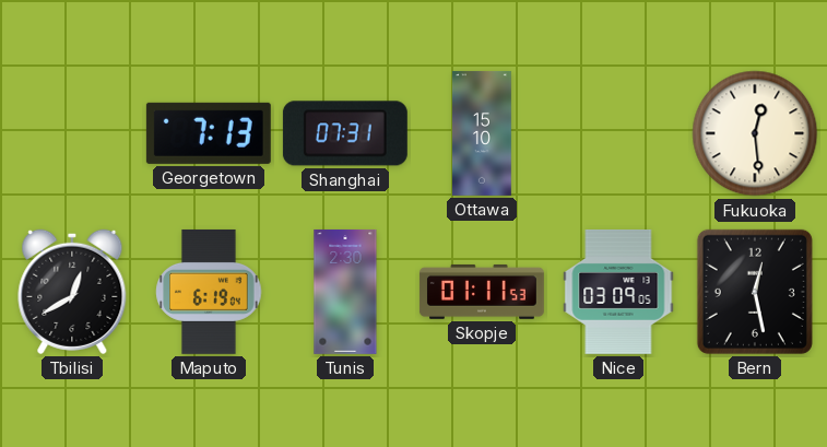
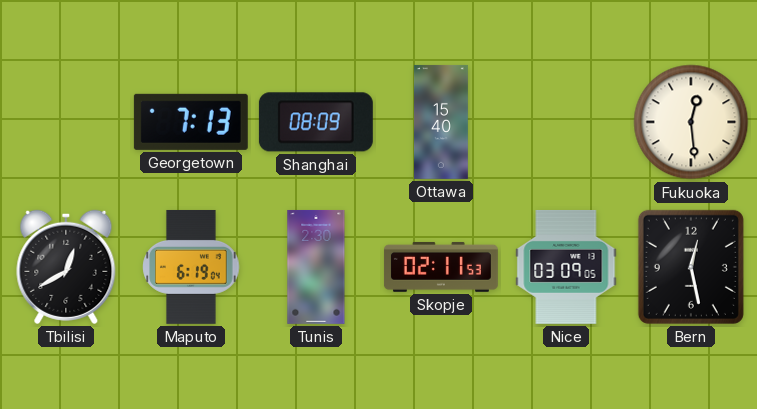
Shanghai: 07:31 -> 08:09 (316, 122)
Ottawa: 15:10 -> 15:40 (441, 122)
Skopje: 01:11 -> 02:11 (441, 267)
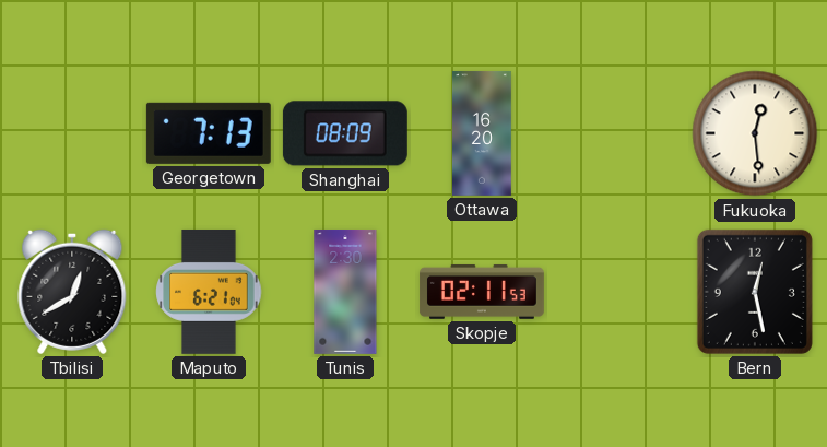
Ottawa: 15:40 -> 16:20 (482, 133)
Maputo: 6:19 -> 6:21 (209, 292)
Nice: 03:09 -> none (566, 267)
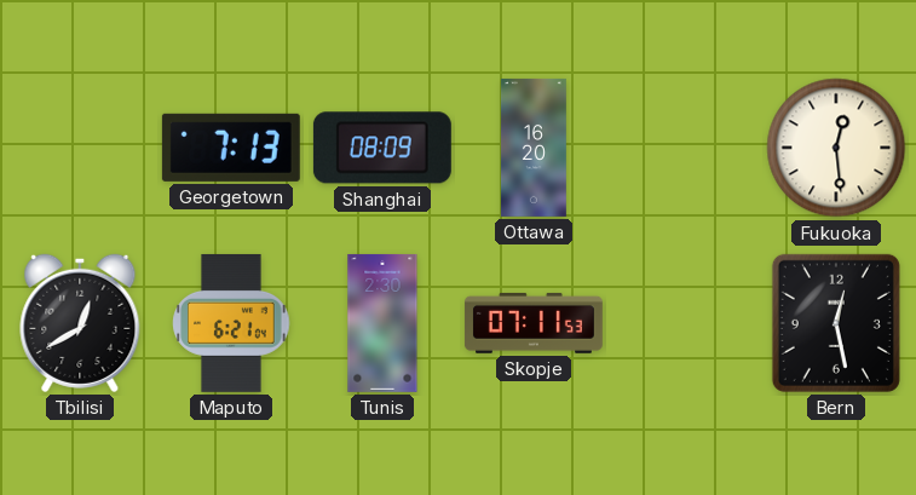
Skopje: 02:11 -> 07:11 (534, 323)
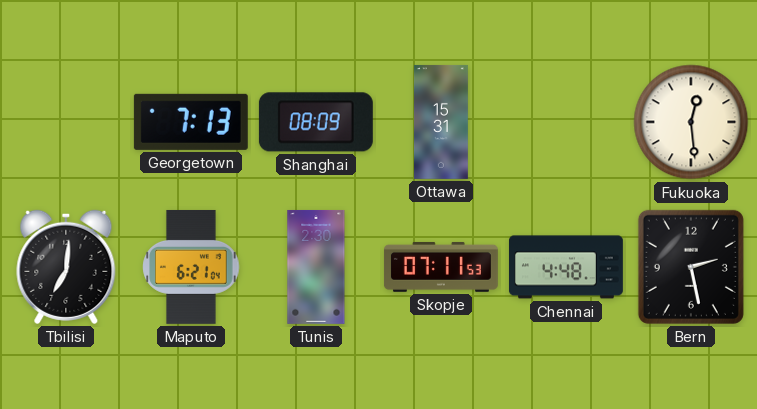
Ottawa: 16:20 -> 15:31 (441, 122)
Tbilisi: 12:40 -> 7:01 (66, 267)
Chennai: none -> 4:48 (566, 267)
Bern: 12:28 -> 2:28 (691, 267)
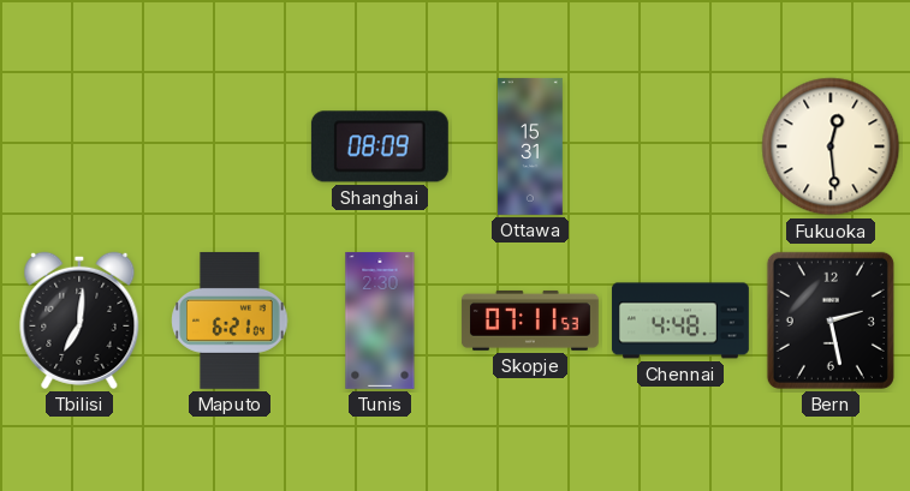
Georgetown: 7:13 -> none (191, 122)
